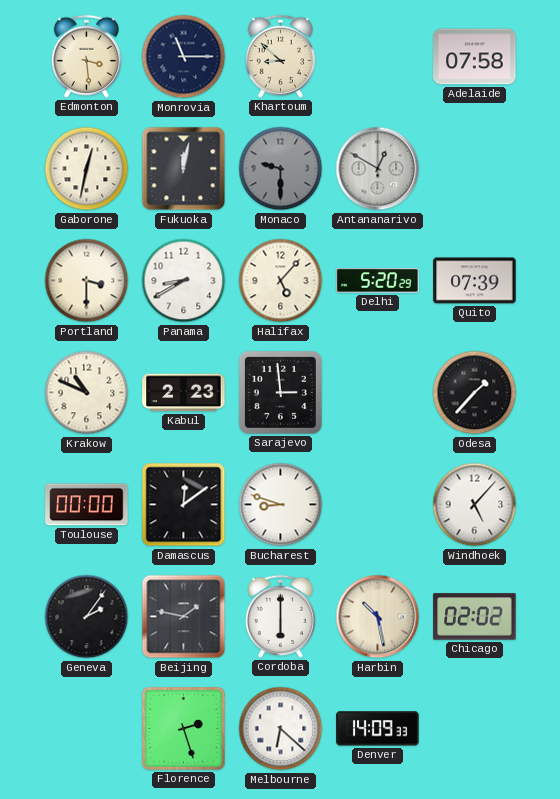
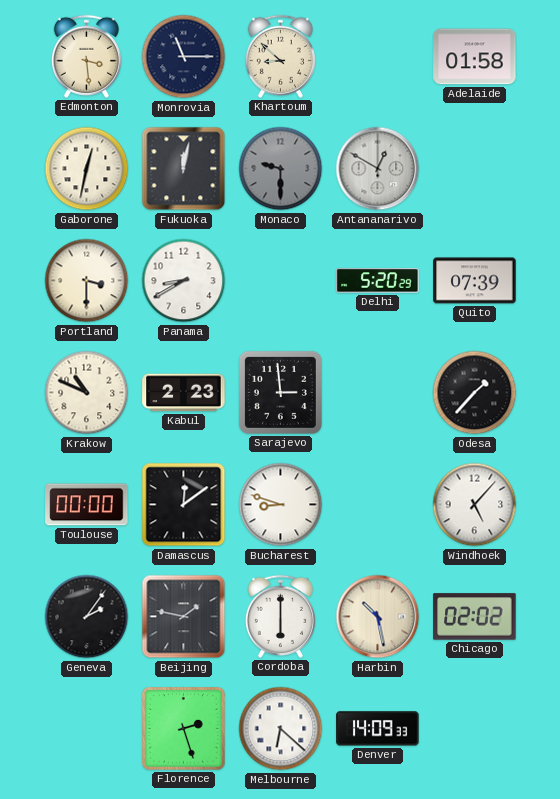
Adelaide: 07:58 -> 01:58 (475, 57)
Halifax: 5:07 -> none (281, 281)
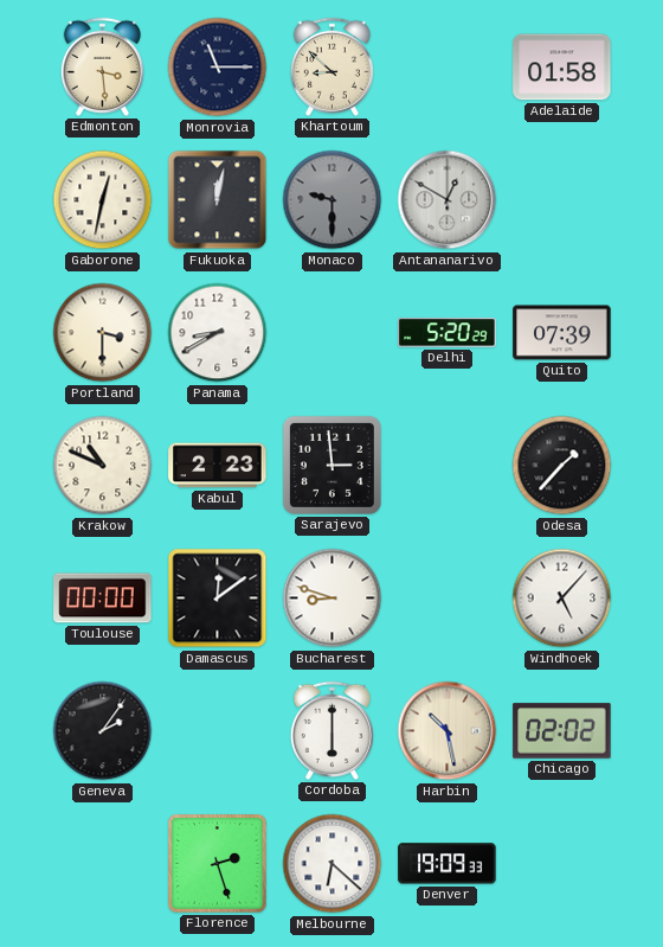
Beijing: 1:47 -> none (184, 617)
Denver: 14:09 -> 19:09 (448, 864)
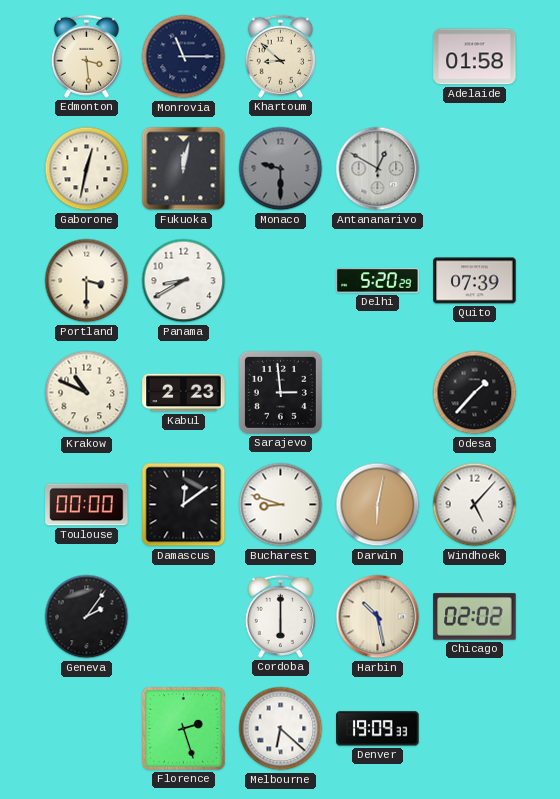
Darwin: none -> 6:02 (378, 505)
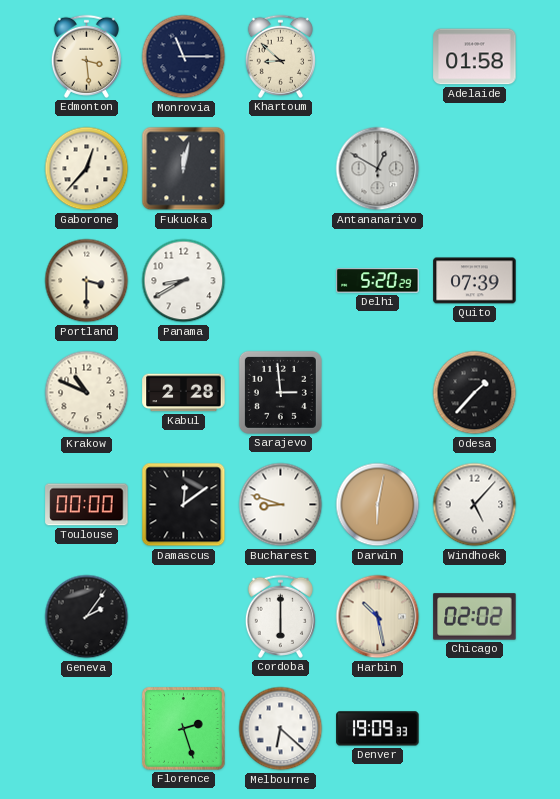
Gaborone: 12:32 -> 12:37 (87, 169)
Monaco: 9:30 -> none (281, 169)
Kabul: 2:23 -> 2:28 (184, 393)
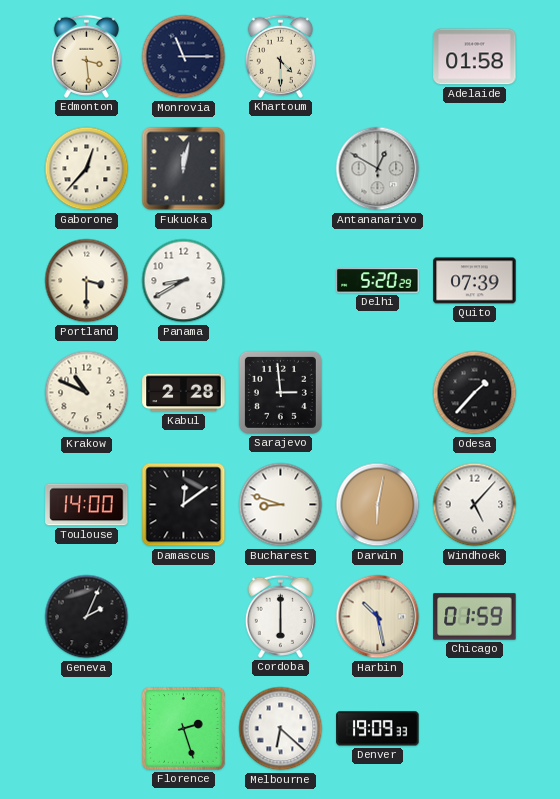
Khartoum: 8:52 -> 4:30 (280, 56)
Toulouse: 00:00 -> 14:00 (87, 505)
Geneva: 2:06 -> 2:04 (87, 617)
Chicago: 02:02 -> 01:59 (475, 617)
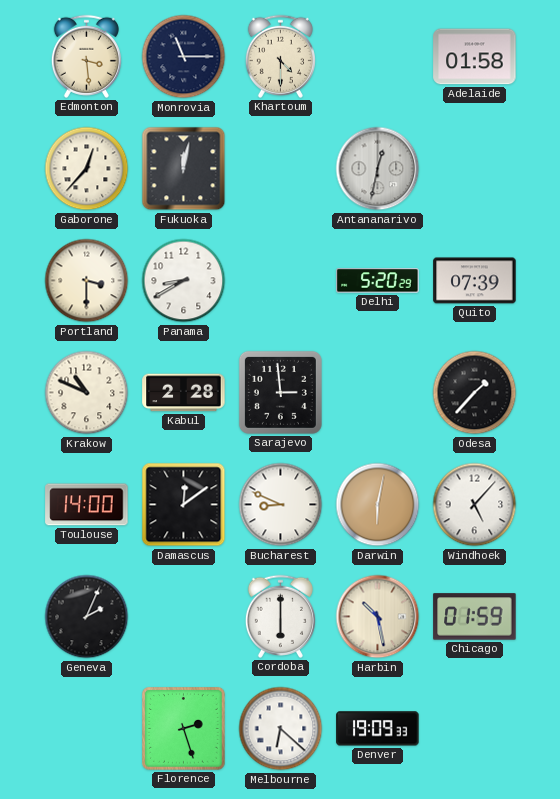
Antananarivo: 12:50 -> 12:32 (378, 169)
Bucharest: 8:48 -> 8:49 (281, 505)
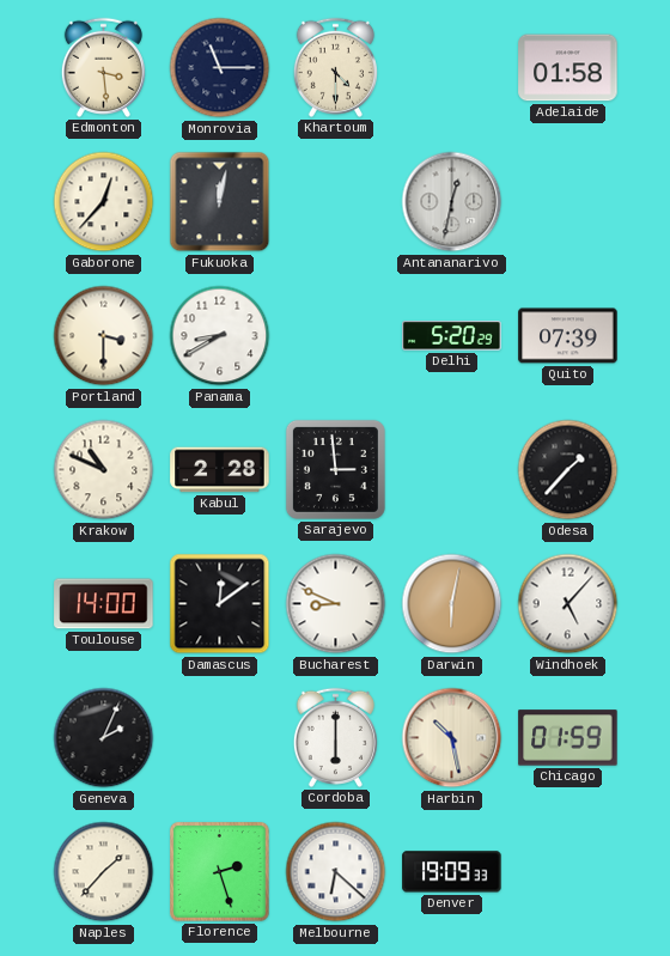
Naples: none -> 1:37 (104, 872)
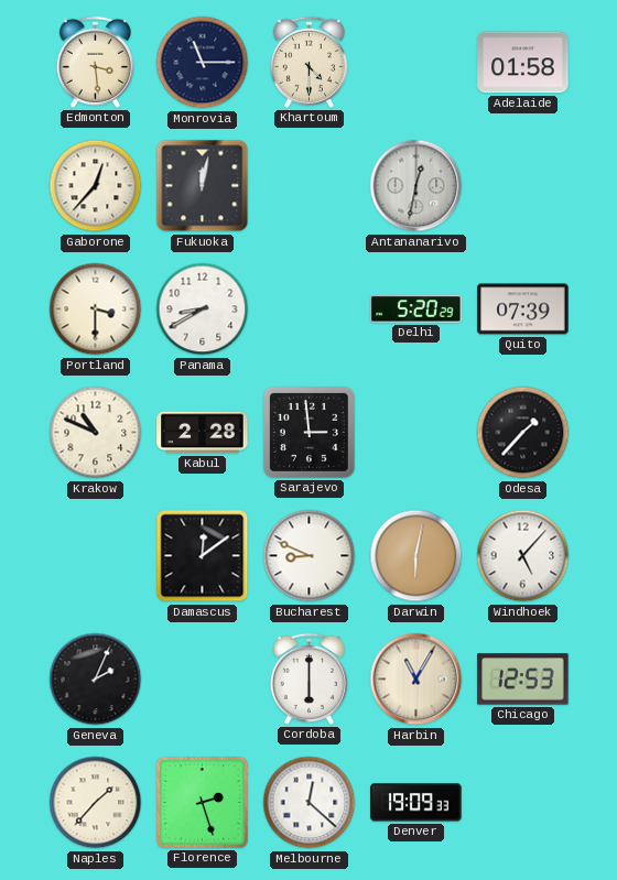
Toulouse: 14:00 -> none (104, 604)
Harbin: 10:28 -> 11:05 (416, 680)
Chicago: 01:59 -> 12:53 (523, 680)
Melbourne: 6:22 -> 12:22 (310, 803)
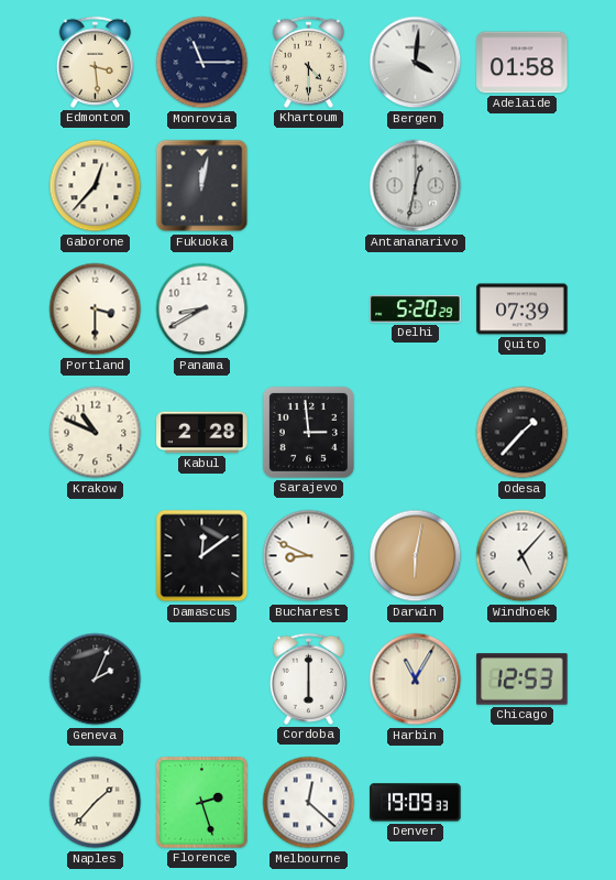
Bergen: none -> 4:01 (416, 63)
